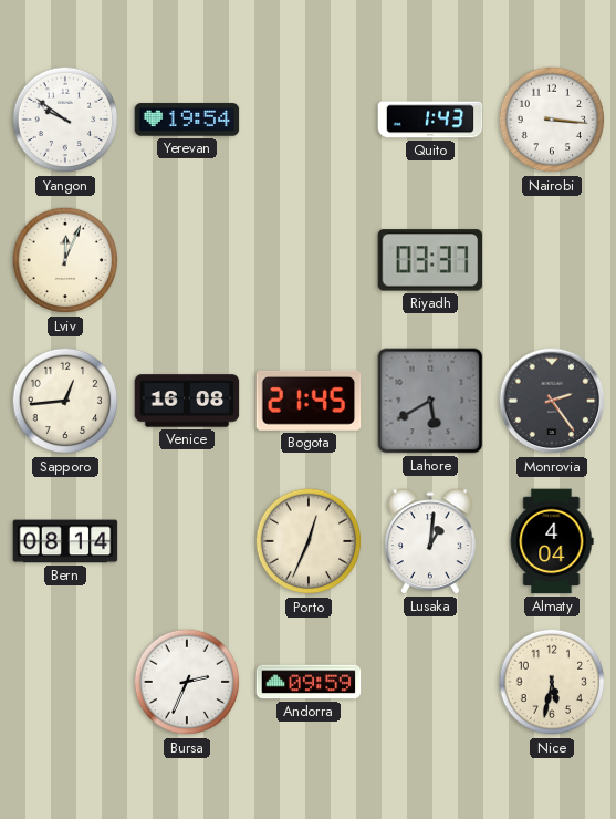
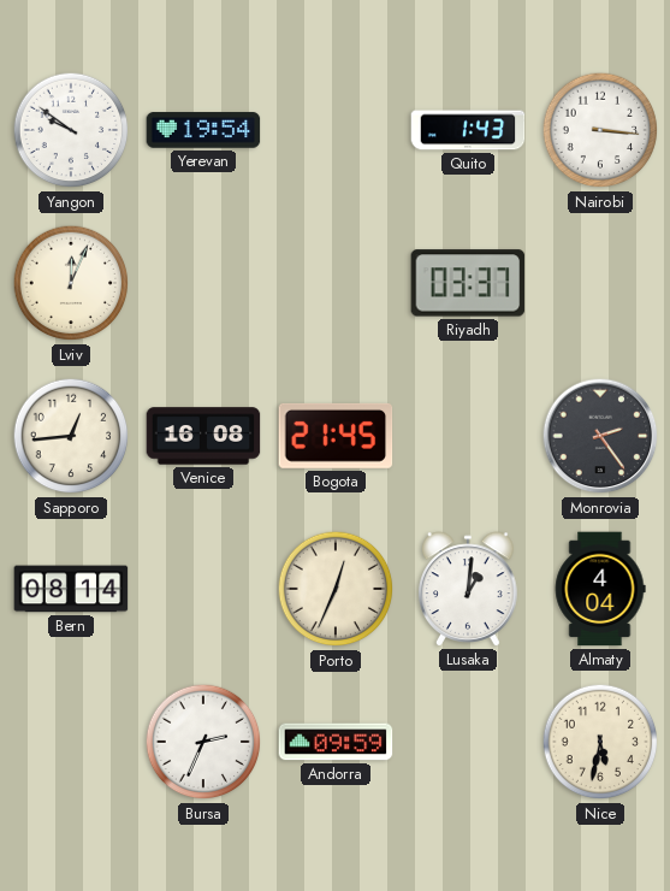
Lahore: 5:40 -> none (430, 401)
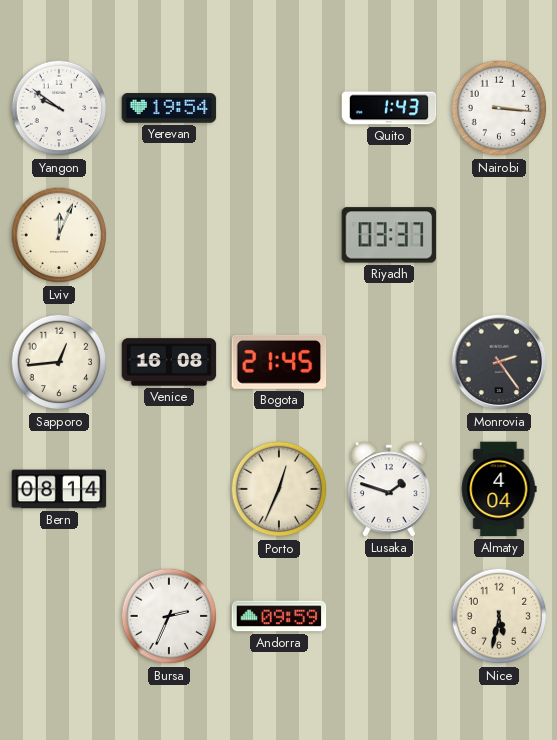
Lusaka: 1:01 -> 1:48 (390, 489)
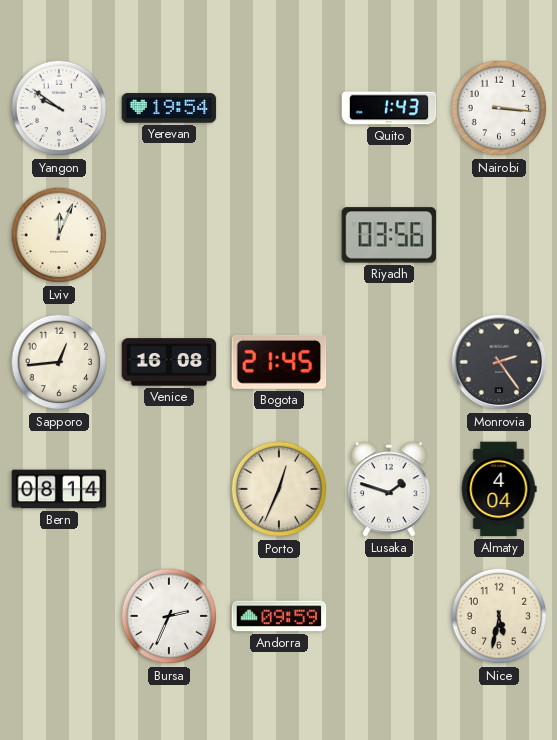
Riyadh: 03:37 -> 03:56 (389, 235)
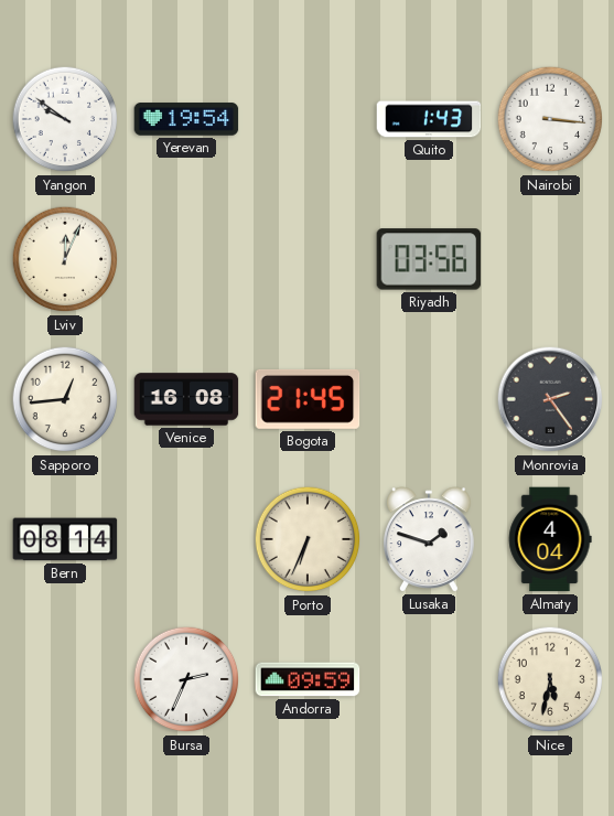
Porto: 12:34 -> 6:34 (308, 539)
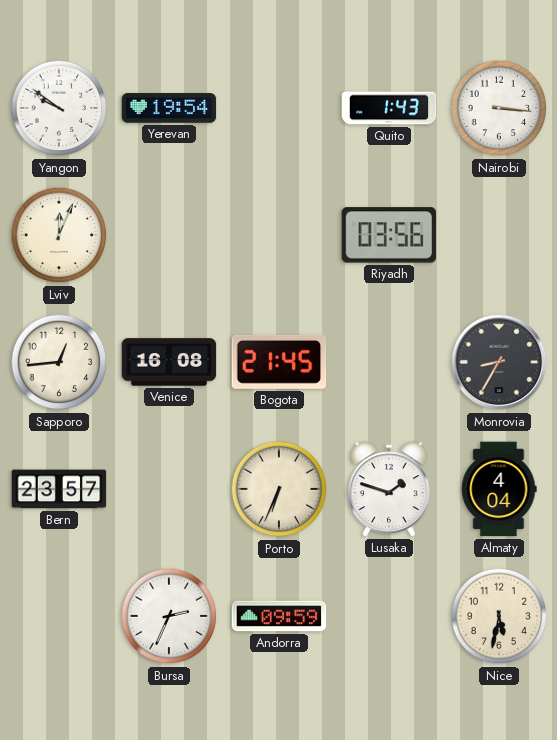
Monrovia: 2:24 -> 8:35 (499, 362)
Bern: 08:14 -> 23:57 (59, 489)
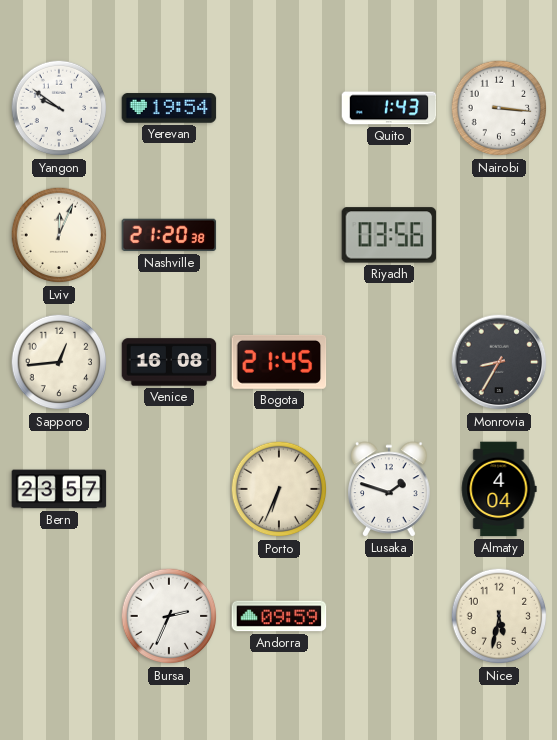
Nashville: none -> 21:20 (169, 235)
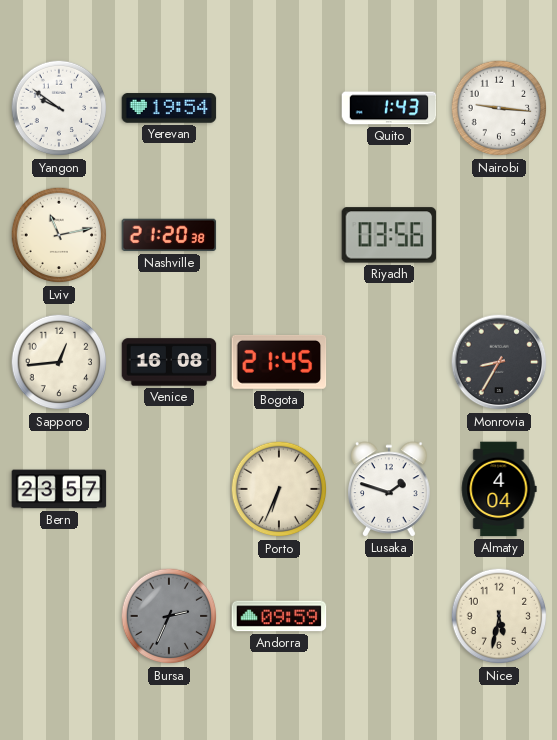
Nairobi: 3:16 -> 9:16 (499, 108)
Lviv: 12:04 -> 11:13 (59, 235)
Bursa dial: white -> grey (169, 616)
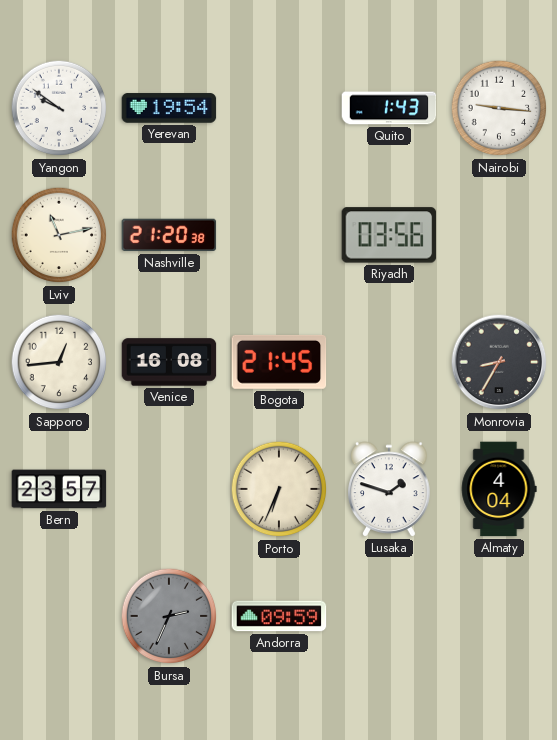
Nice: 5:32 -> none (499, 616)
